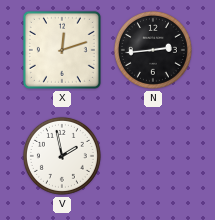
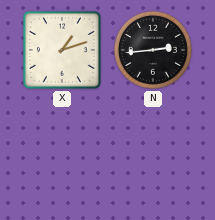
X: 12:12 -> 1:12 (62, 50)
V: 1:58 -> none (62, 156)
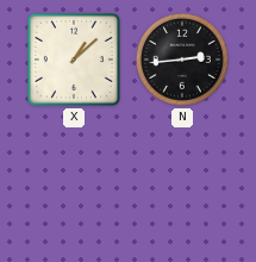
X: 1:12 -> 1:08 (74, 60)
